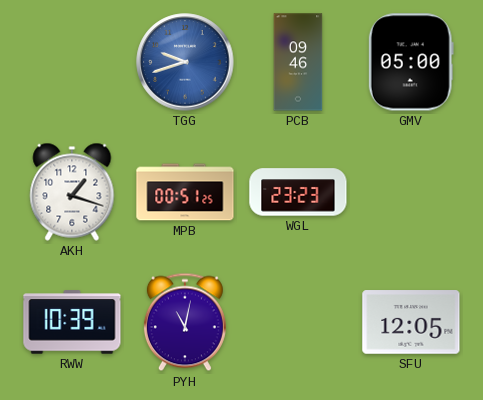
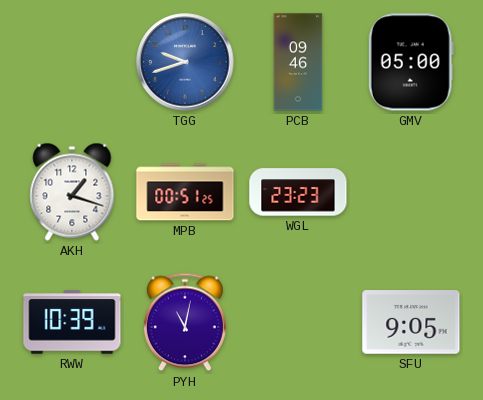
SFU: 12:05 -> 9:05 (411, 322)
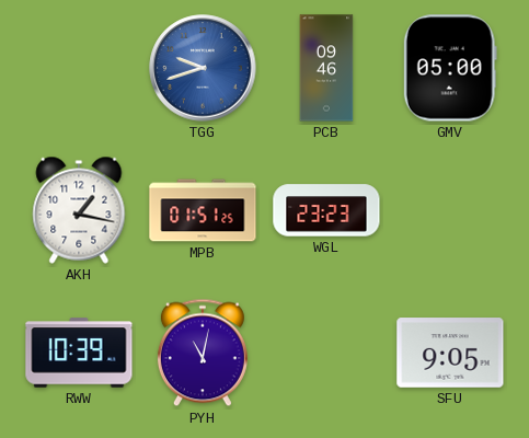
AKH: 1:18 -> 1:17 (79, 210)
MPB: 00:51 -> 01:51 (203, 210)
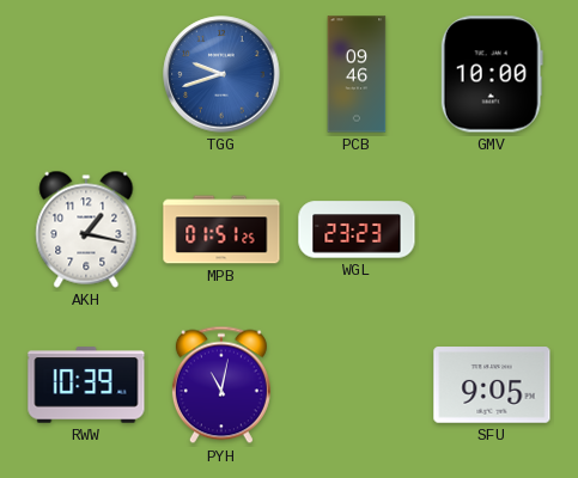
GMV: 05:00 -> 10:00 (492, 74)
